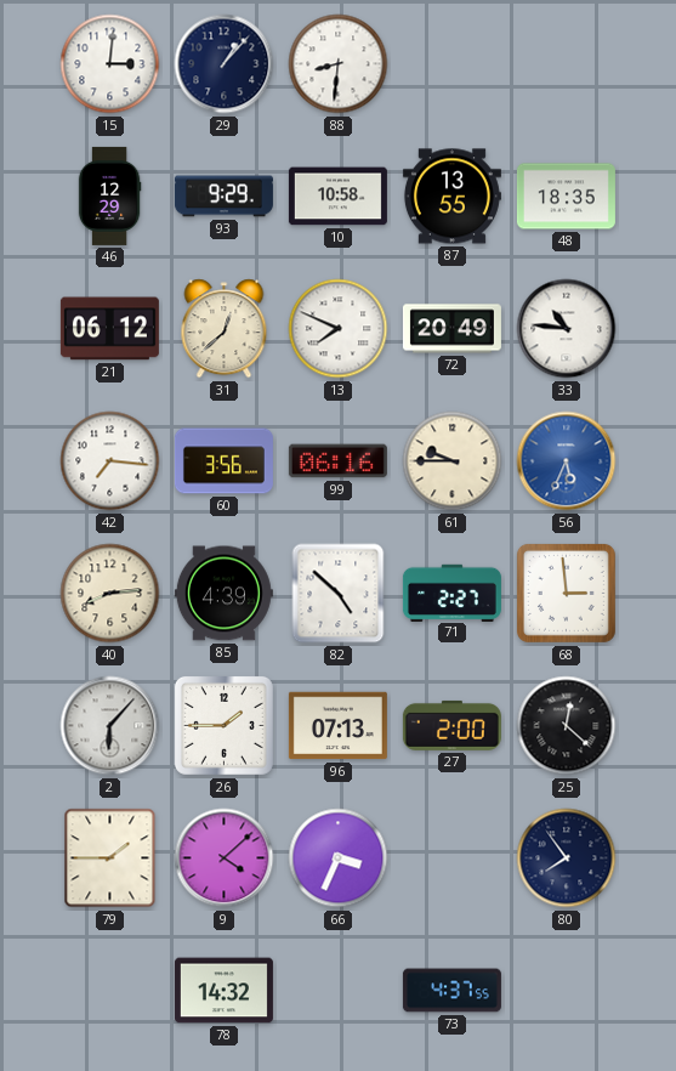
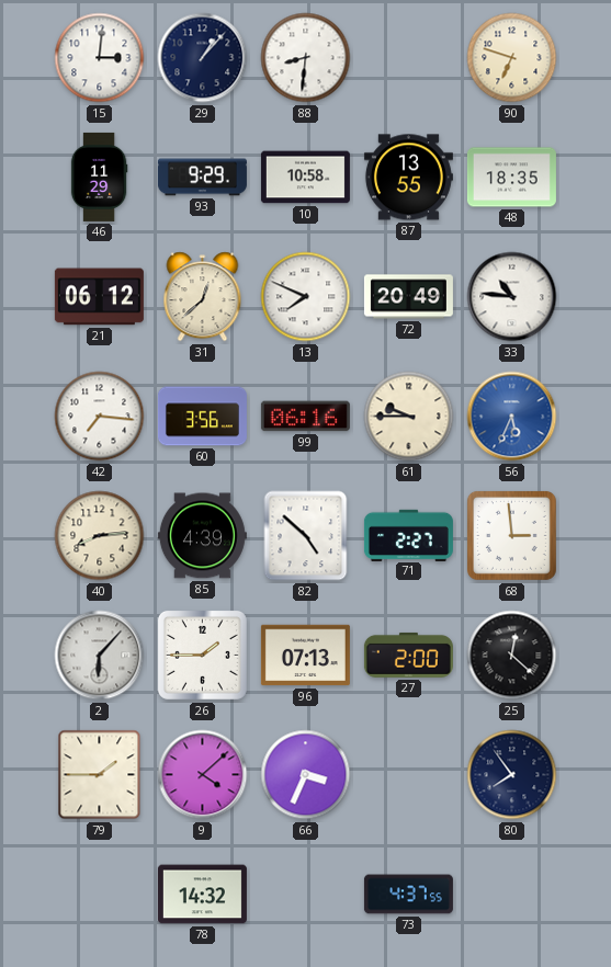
90: none -> 6:48 (512, 58)
46: 12:29 -> 11:29 (99, 177)
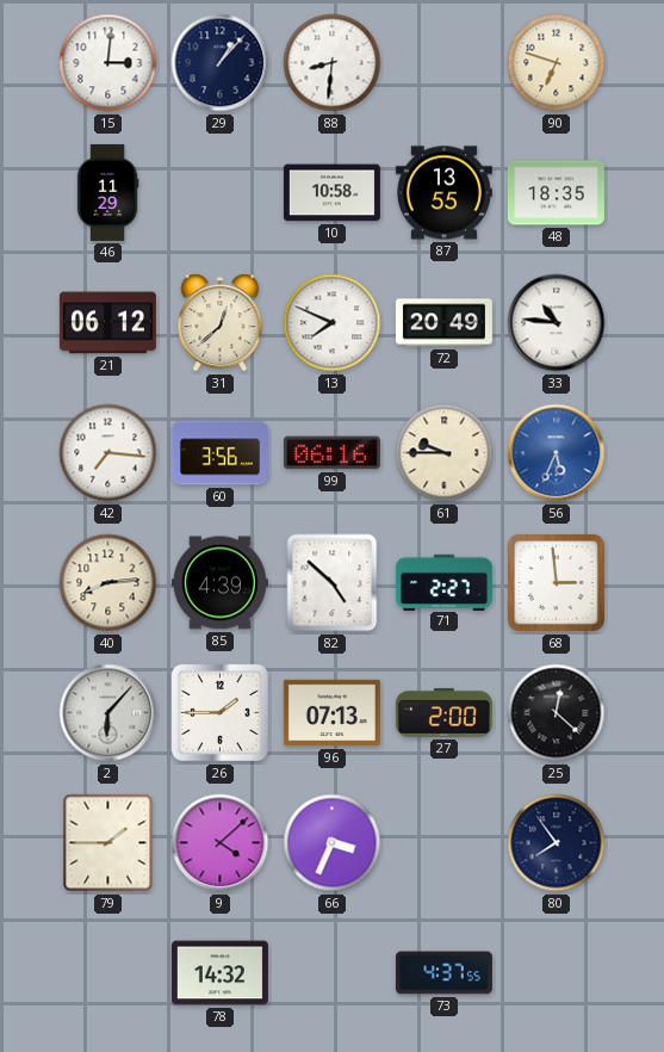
93: 9:29 -> none (202, 178)
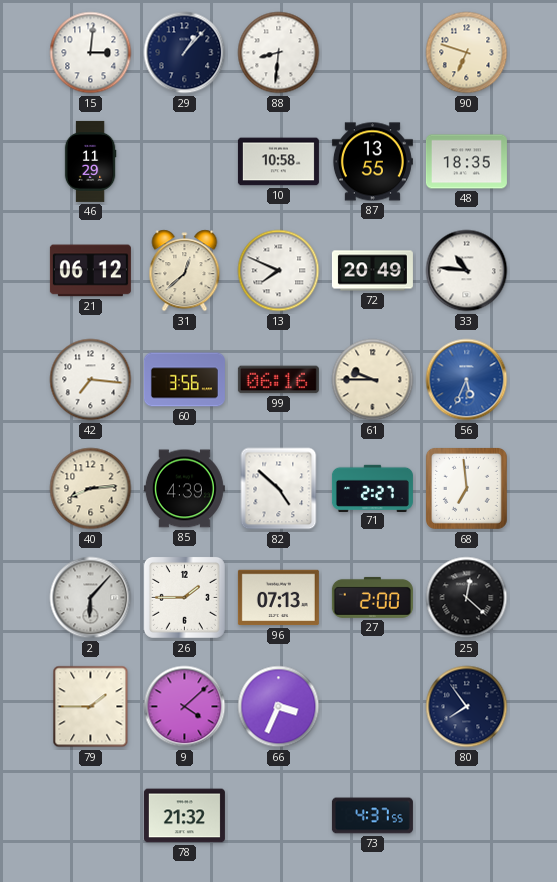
68: 2:59 -> 6:59 (466, 488)
78: 14:32 -> 21:32 (184, 816)
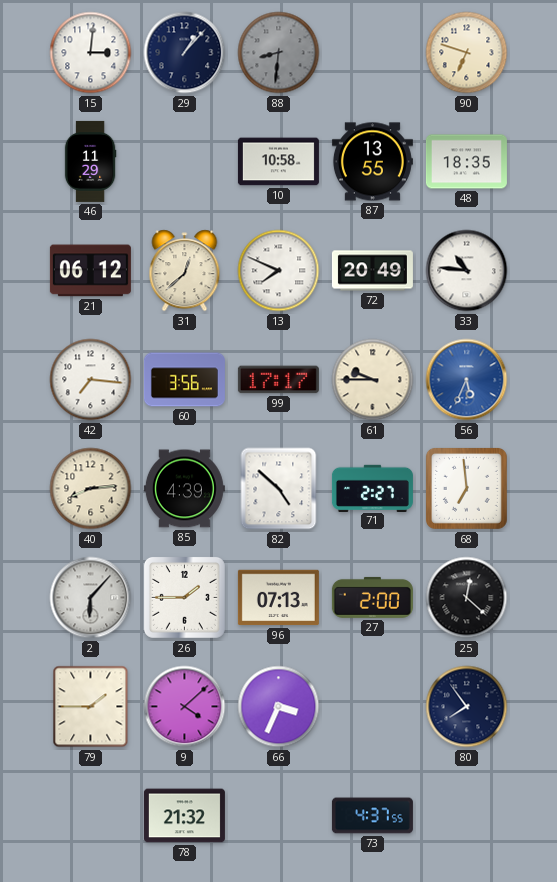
88 dial: white -> grey (279, 53)
99: 06:16 -> 17:17 (278, 380)
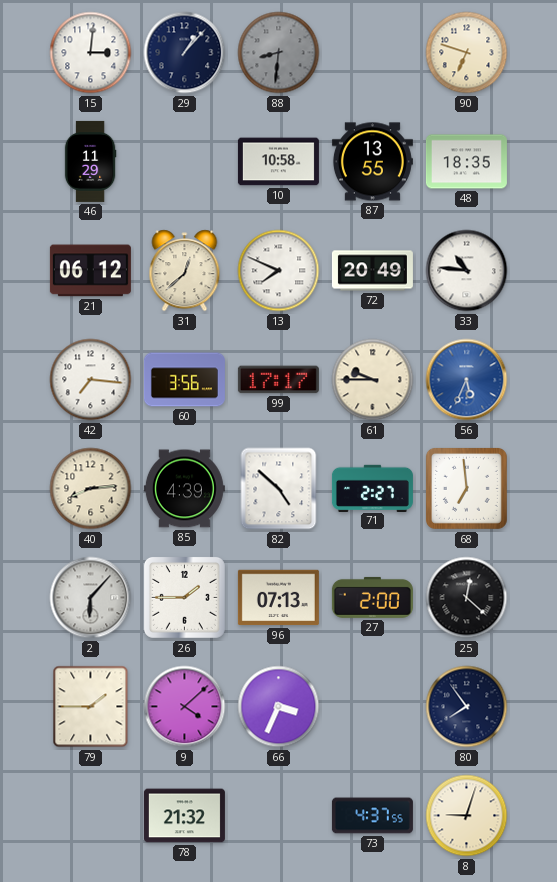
8: none -> 9:03 (467, 816)
